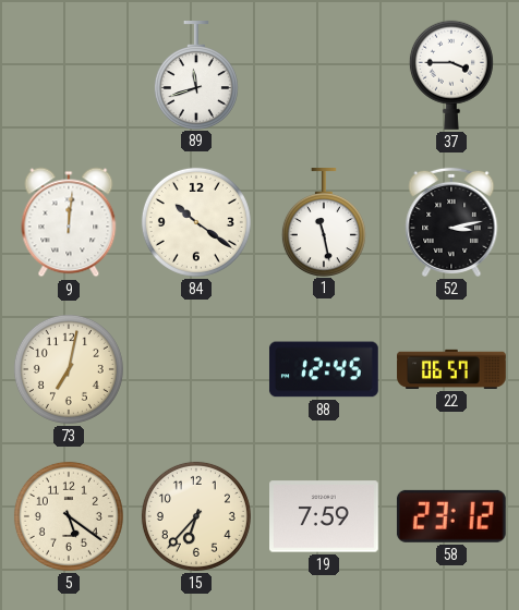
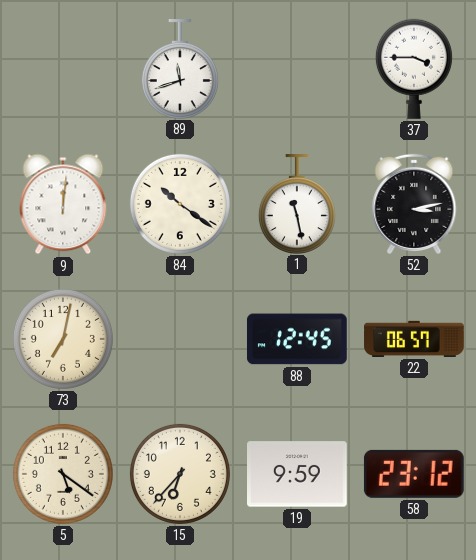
19: 7:59 -> 9:59 (298, 474)
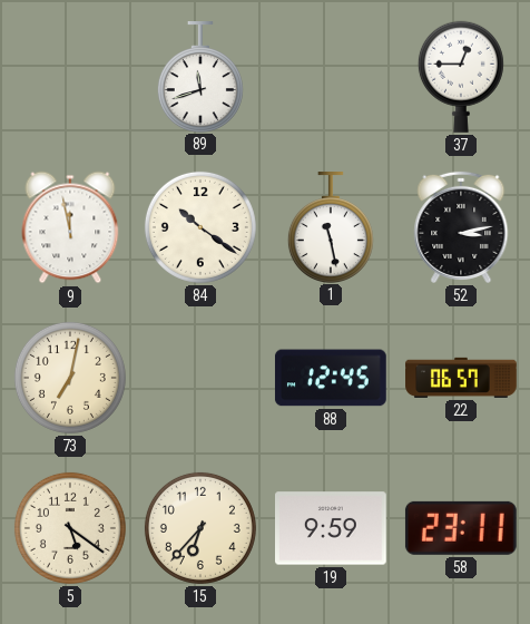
37: 3:45 -> 12:45 (461, 77)
9: 12:01 -> 11:58 (70, 227)
58: 23:12 -> 23:11 (461, 528)
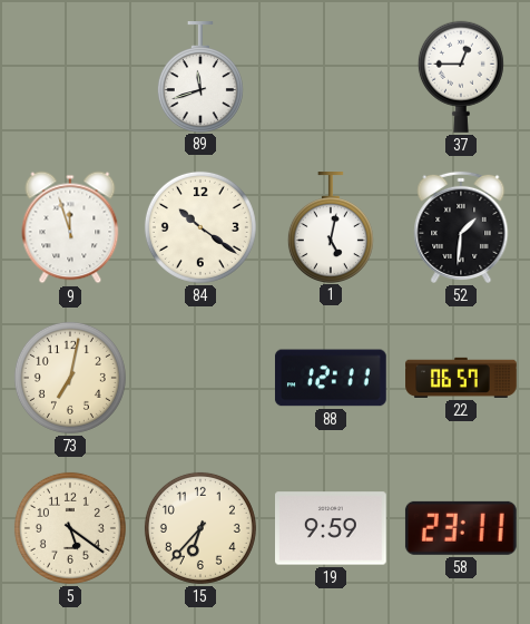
9: 11:58 -> 11:57 (70, 227)
1: 11:28 -> 5:02 (331, 227)
52: 3:13 -> 1:31 (461, 227)
88: 12:45 -> 12:11 (331, 378)
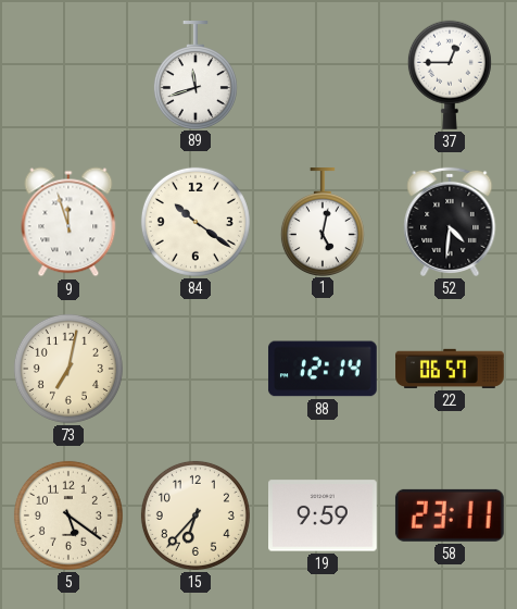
52: 1:31 -> 4:31 (450, 222)
88: 12:11 -> 12:14 (323, 369)
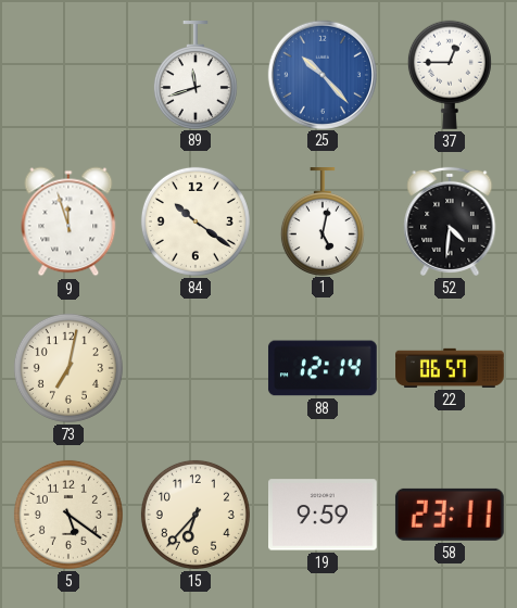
25: none -> 10:23 (321, 74)
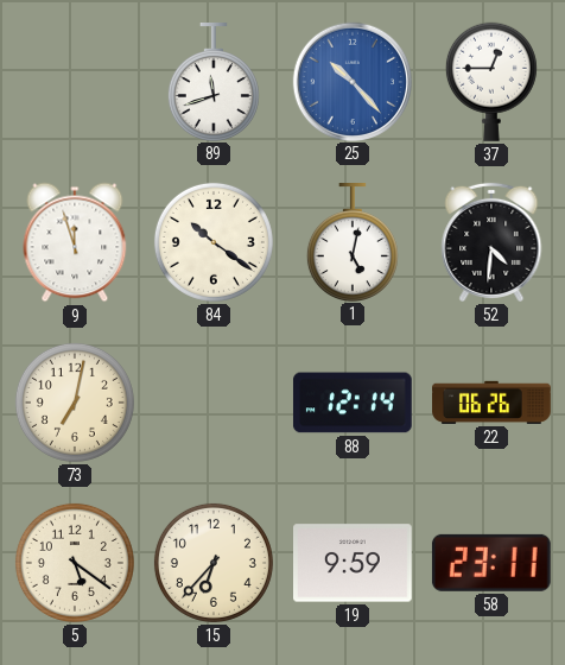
22: 06:57 -> 06:26 (491, 403)
